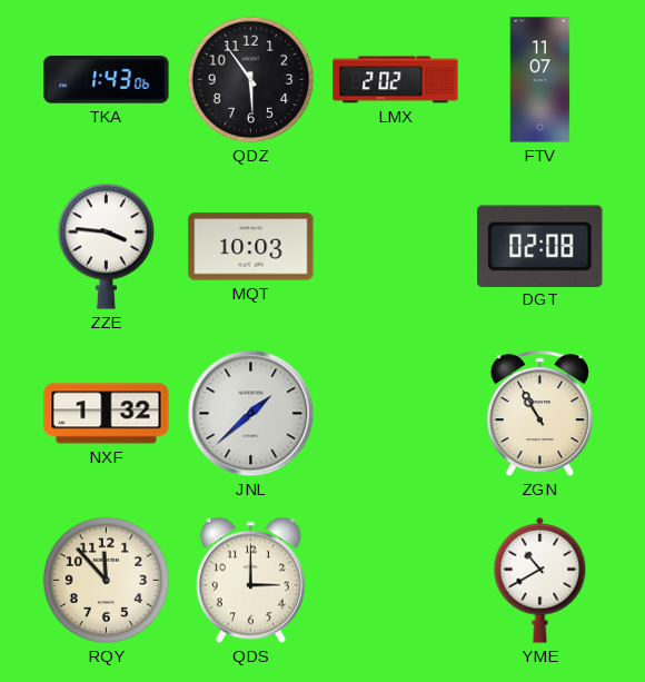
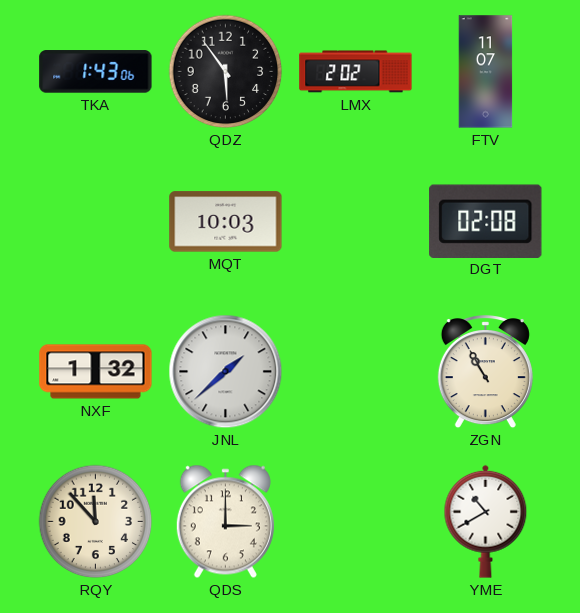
ZZE: 3:46 -> none (107, 246)
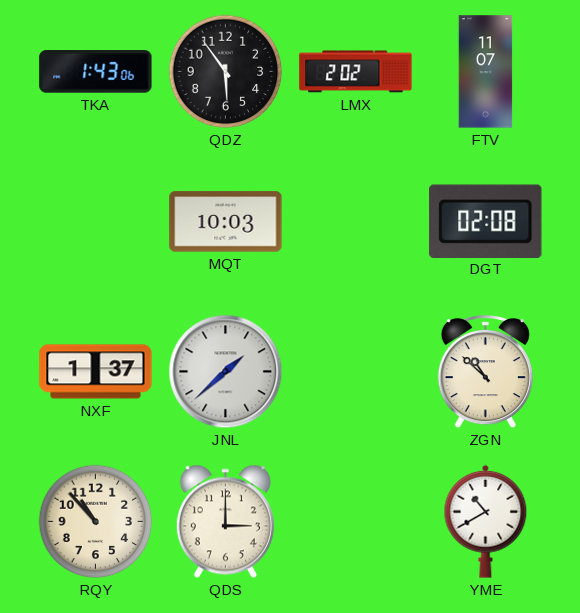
NXF: 1:32 -> 1:37 (96, 372)
ZGN: 10:55 -> 10:52 (485, 373)
RQY: 11:53 -> 10:53 (96, 522)
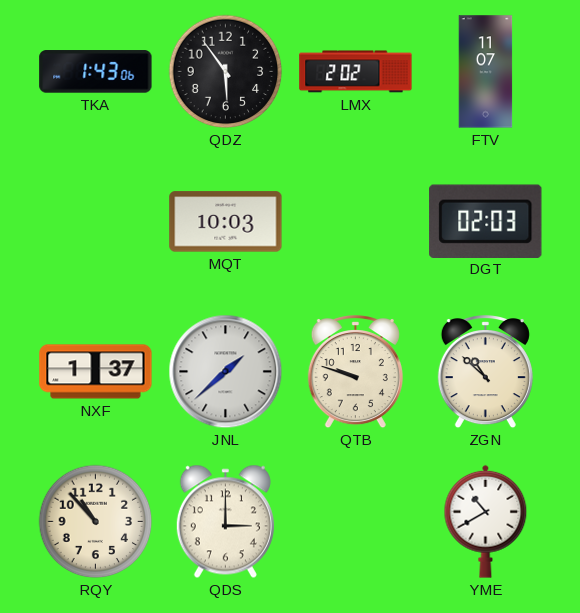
DGT: 02:08 -> 02:03 (486, 221)
QTB: none -> 9:48 (355, 373)
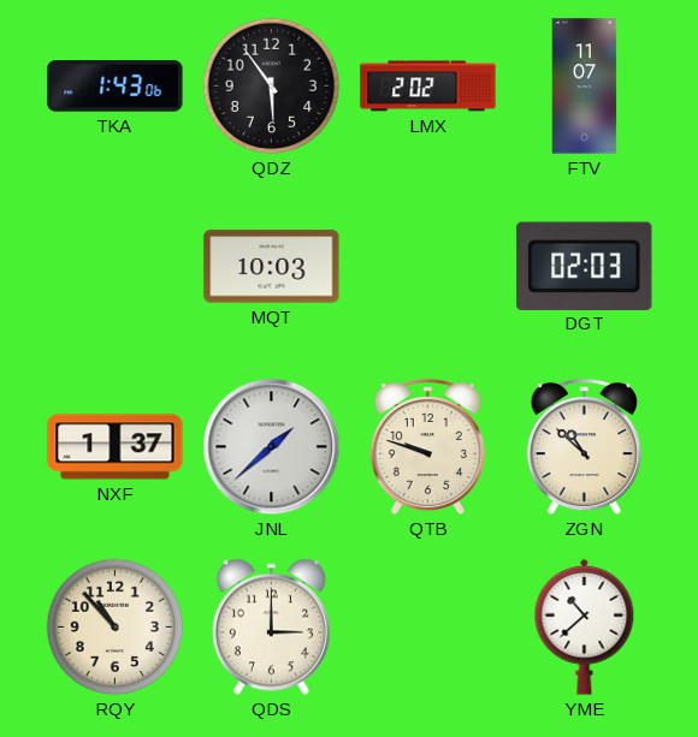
YME: 10:40 -> 10:38 (585, 626)
